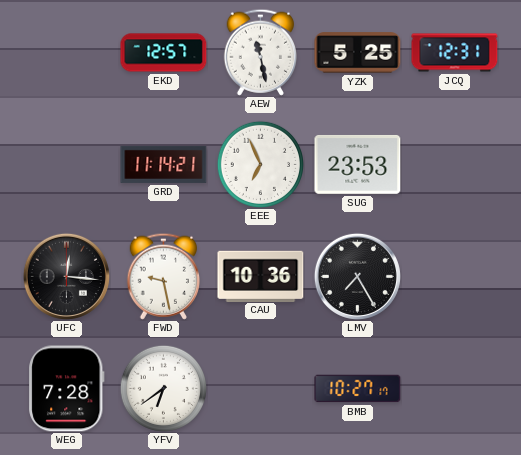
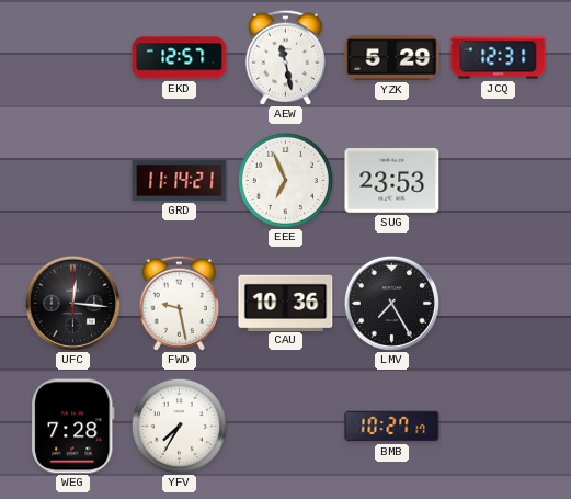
YZK: 5:25 -> 5:29 (392, 58)
YFV: 6:39 -> 7:35 (179, 426)
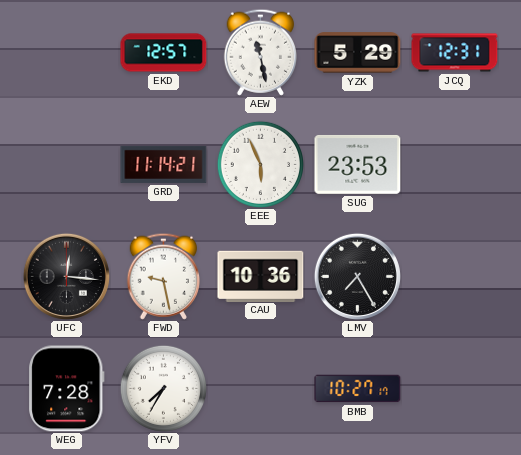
EEE: 6:56 -> 5:56 (260, 164)
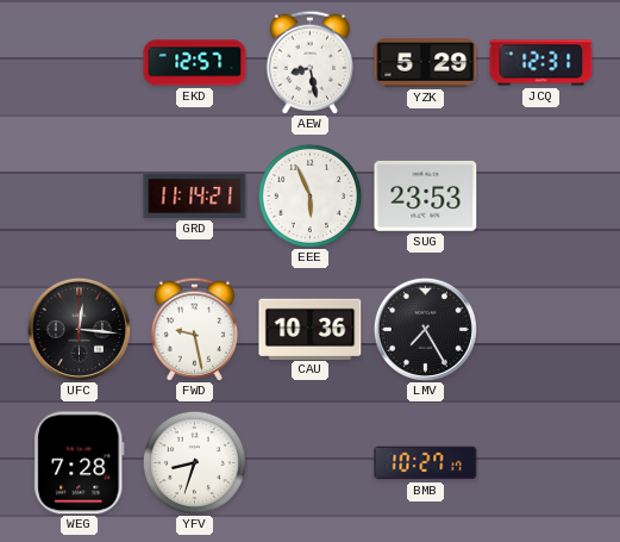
AEW: 11:28 -> 8:28 (309, 62)
YFV: 7:35 -> 8:33 (194, 462)
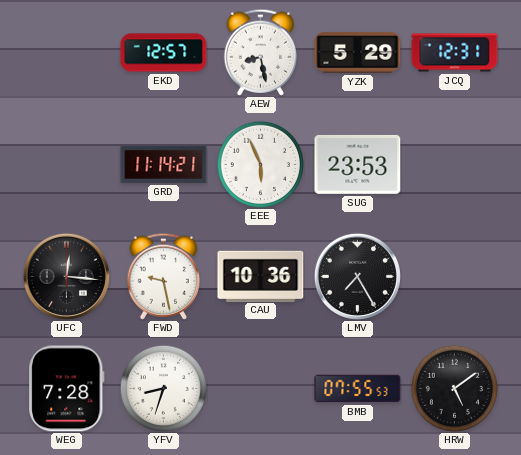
BMB: 10:27 -> 07:55 (358, 389)
HRW: none -> 5:09 (454, 388)
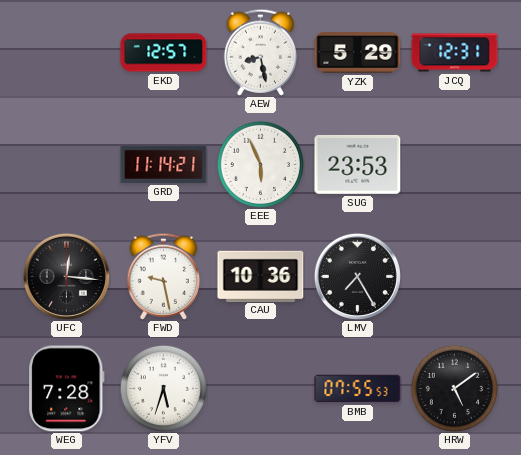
YFV: 8:33 -> 5:33 (163, 388)
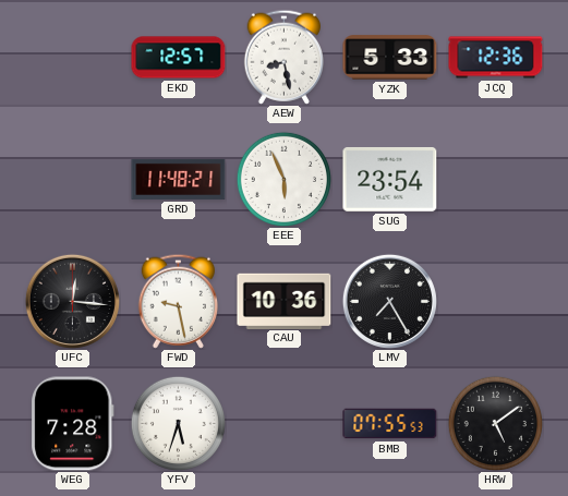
YZK: 5:29 -> 5:33 (390, 58)
JCQ: 12:31 -> 12:36 (496, 58)
GRD: 11:14 -> 11:48 (179, 179)
SUG: 23:53 -> 23:54 (390, 179)
